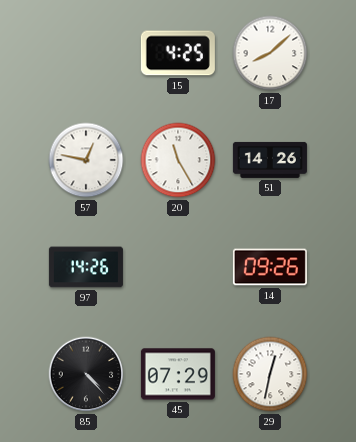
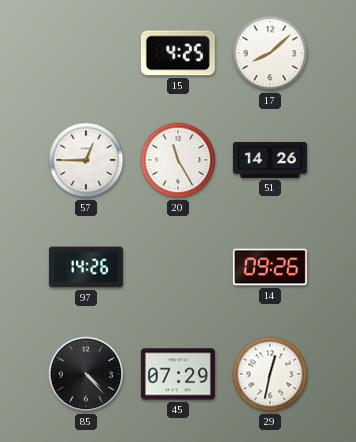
57: 12:47 -> 12:45 (86, 160)
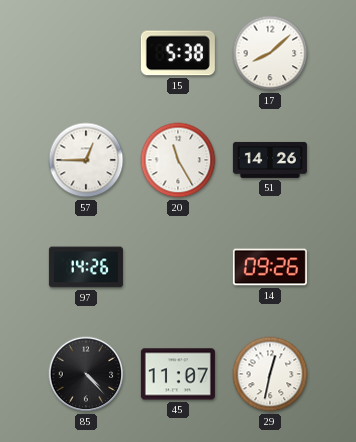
15: 4:25 -> 5:38 (178, 53)
45: 07:29 -> 11:07 (178, 374)
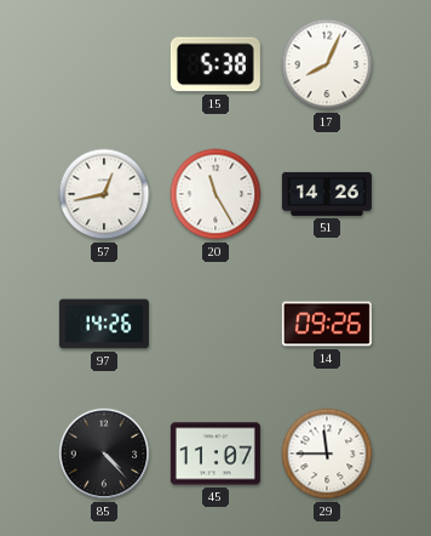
17: 8:08 -> 8:04 (327, 64)
57: 12:45 -> 12:43 (104, 194)
29: 12:32 -> 11:45 (327, 454)
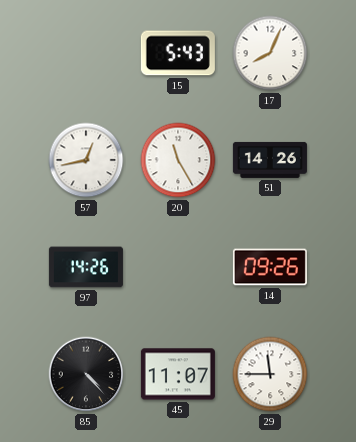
15: 5:38 -> 5:43 (178, 53)
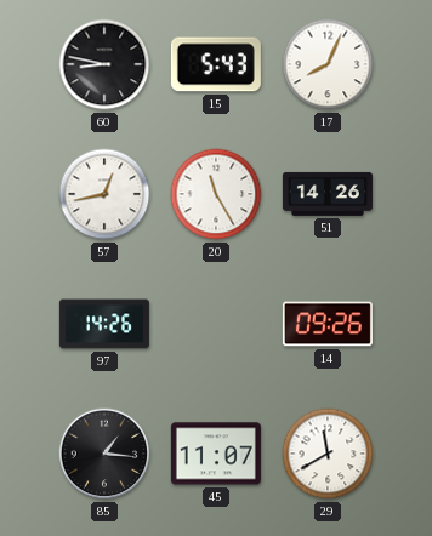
60: none -> 8:47 (104, 64)
85: 4:23 -> 1:16 (104, 454)
29: 11:45 -> 11:40 (328, 454)
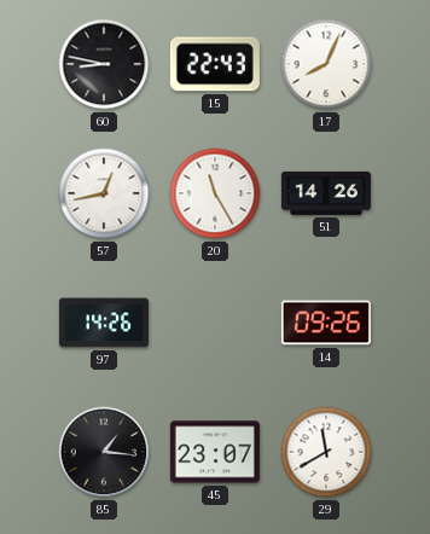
15: 5:43 -> 22:43 (215, 64)
45: 11:07 -> 23:07 (215, 452)
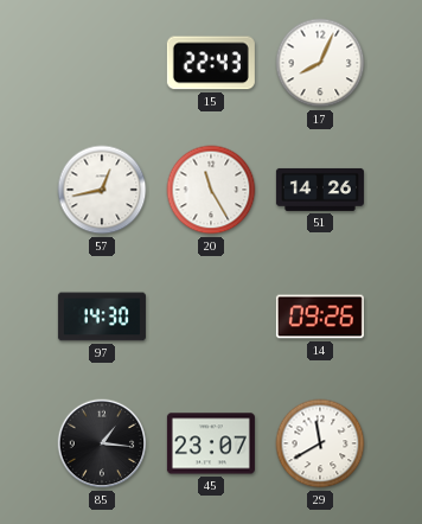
60: 8:47 -> none (104, 64)
97: 14:26 -> 14:30 (102, 317)
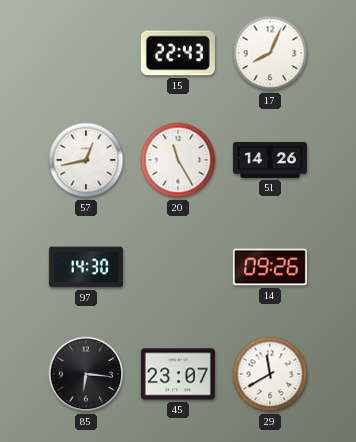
85: 1:16 -> 6:16 (86, 374)
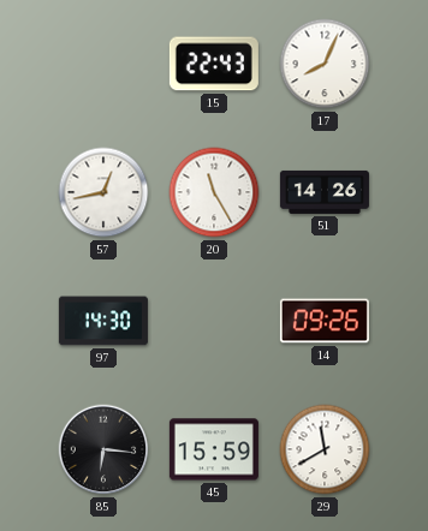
45: 23:07 -> 15:59 (214, 449)
